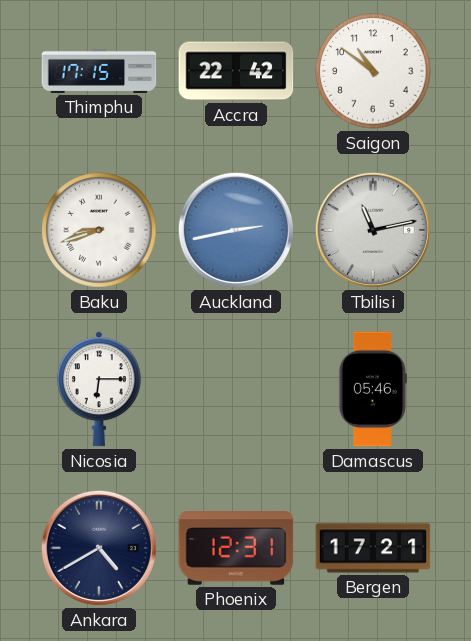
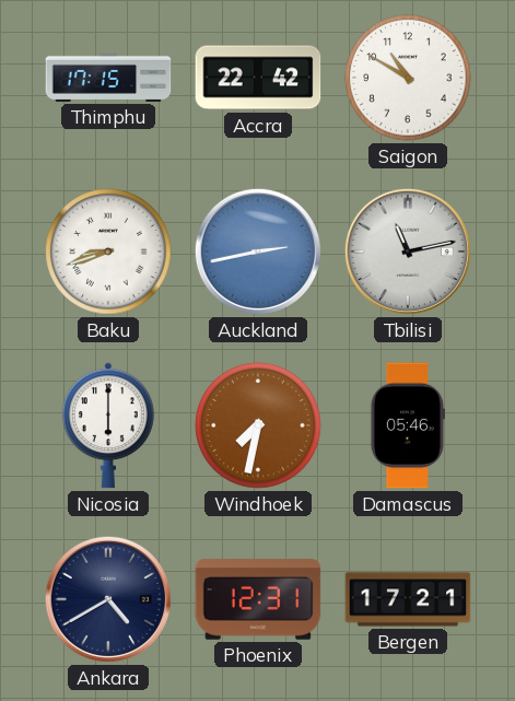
Saigon: 10:51 -> 10:50 (408, 78)
Nicosia: 6:15 -> 6:00 (108, 425)
Windhoek: none -> 7:32 (258, 425)
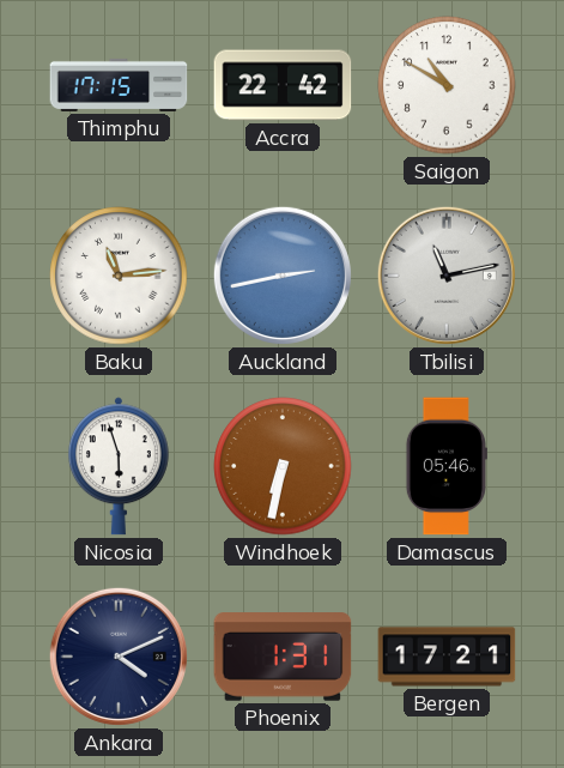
Baku: 8:42 -> 11:14 (119, 276)
Nicosia: 6:00 -> 5:57 (119, 466)
Windhoek: 7:32 -> 6:32 (283, 466)
Ankara: 4:40 -> 4:11 (119, 657)
Phoenix: 12:31 -> 1:31 (283, 657)
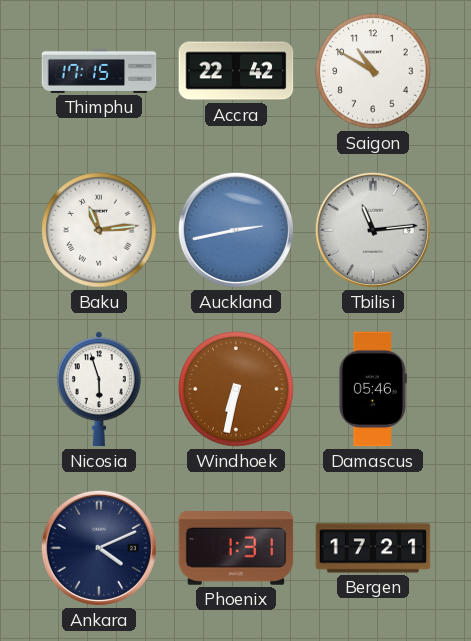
Tbilisi: 11:13 -> 11:14 (373, 230)
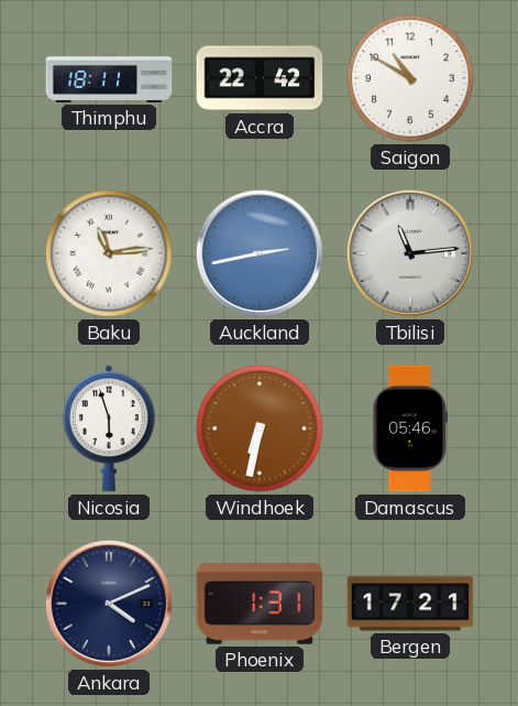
Thimphu: 17:15 -> 18:11 (109, 78)
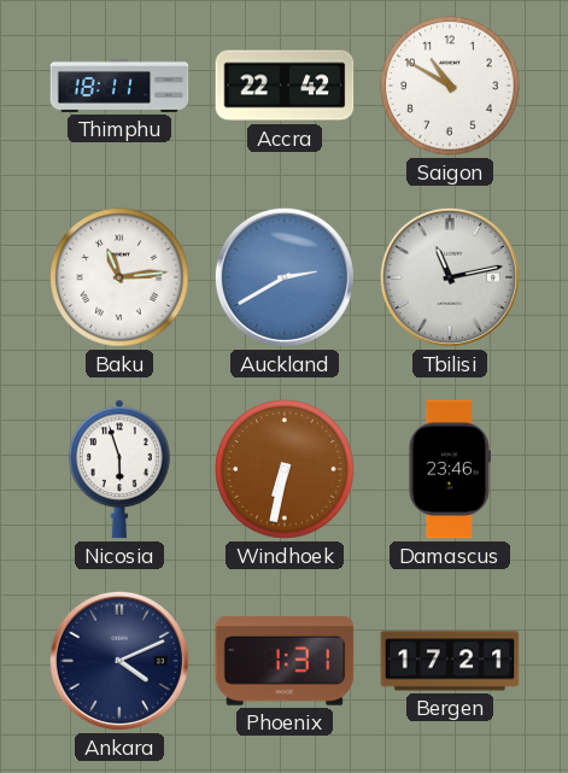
Auckland: 2:43 -> 2:40 (285, 277)
Tbilisi: 11:14 -> 11:13 (450, 277)
Damascus: 05:46 -> 23:46 (450, 469)
